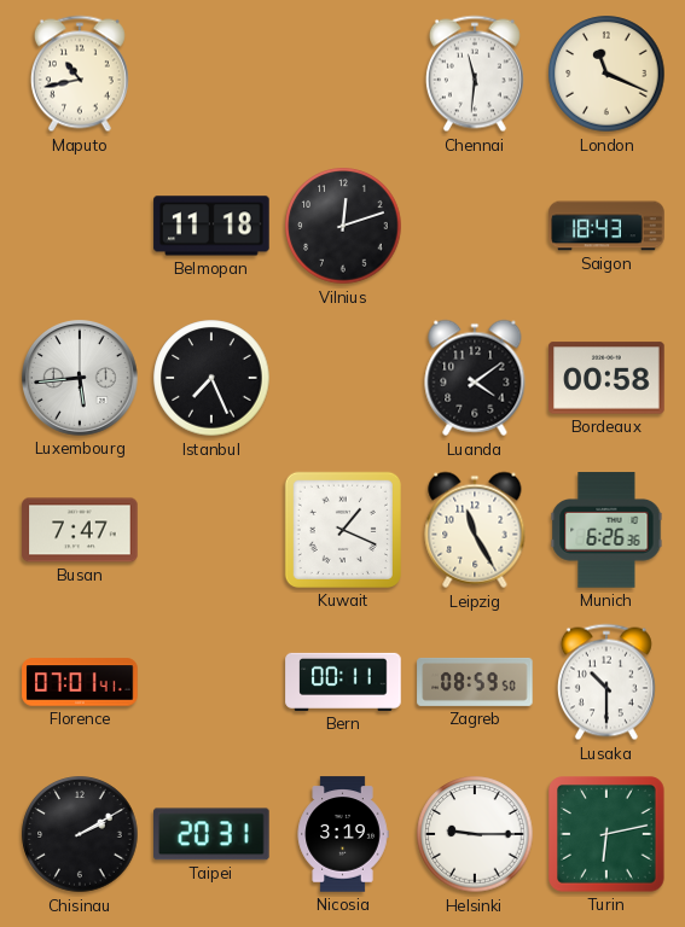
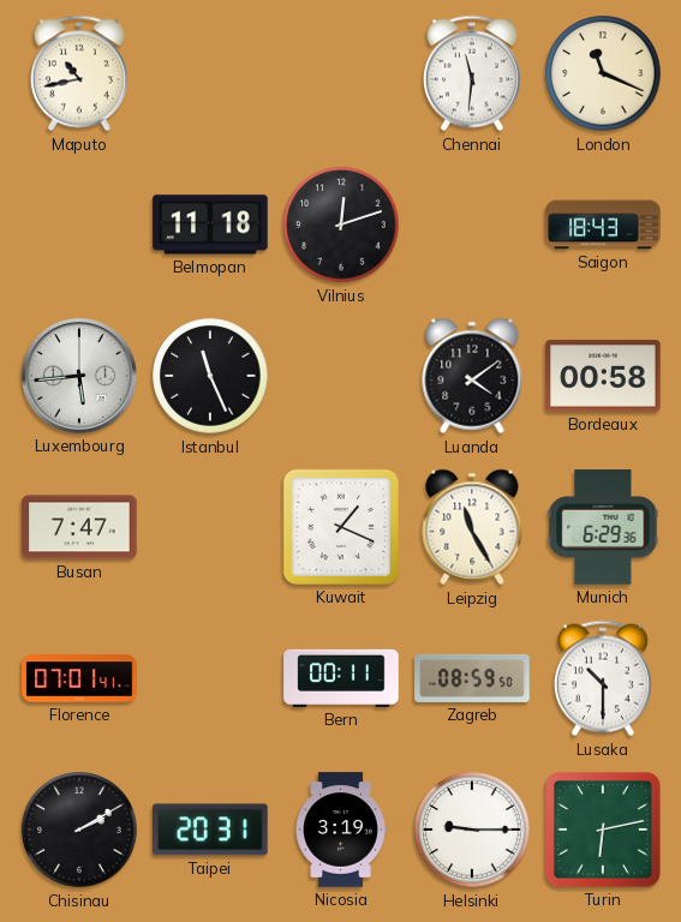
Istanbul: 7:26 -> 11:26 (210, 376)
Munich: 6:26 -> 6:29 (603, 527)
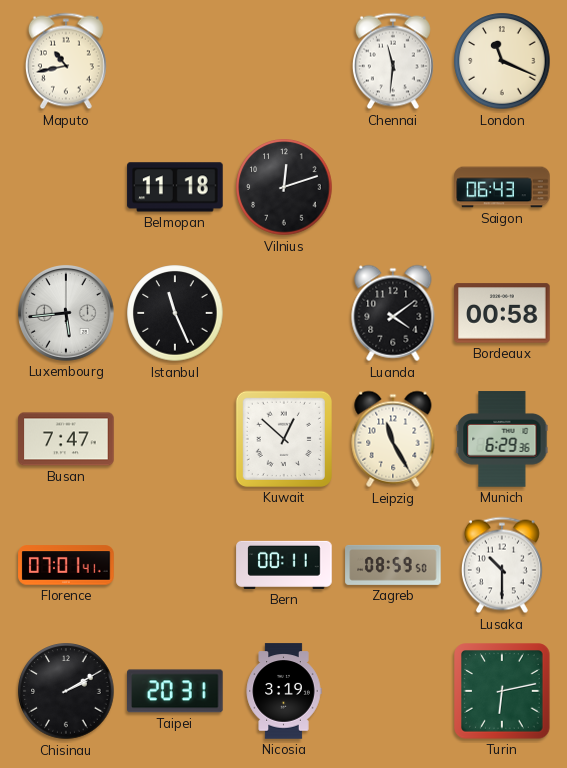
Saigon: 18:43 -> 06:43 (502, 187)
Kuwait: 1:19 -> 12:52 (284, 439)
Helsinki: 9:15 -> none (472, 830)
